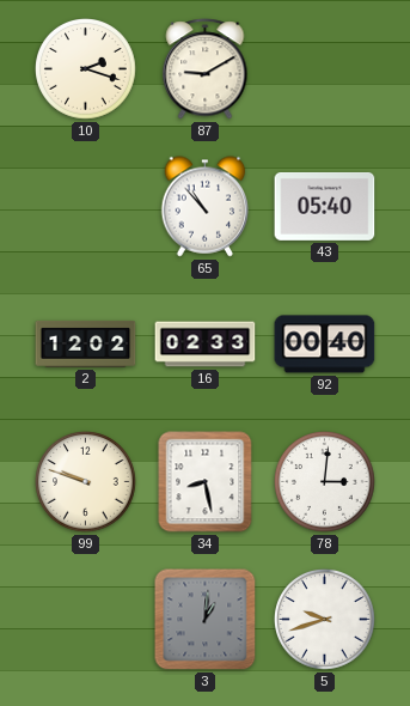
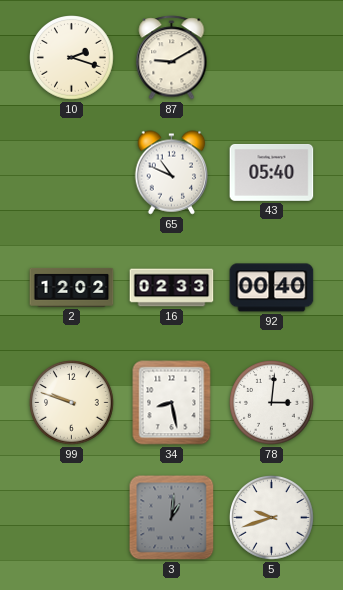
65: 10:53 -> 10:49 (172, 173)
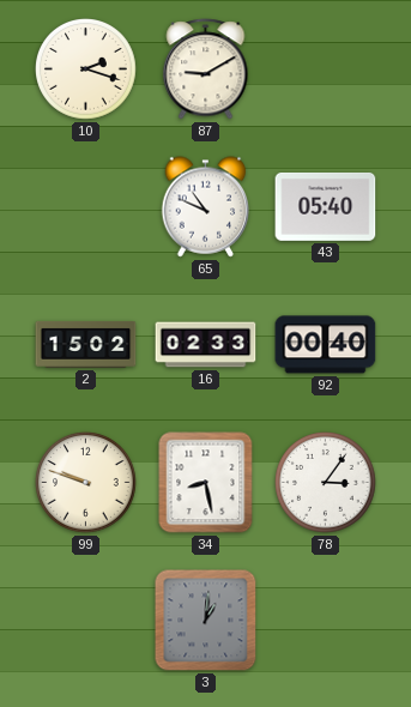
2: 12:02 -> 15:02 (86, 344)
78: 3:01 -> 3:06 (326, 483)
5: 9:42 -> none (272, 518)
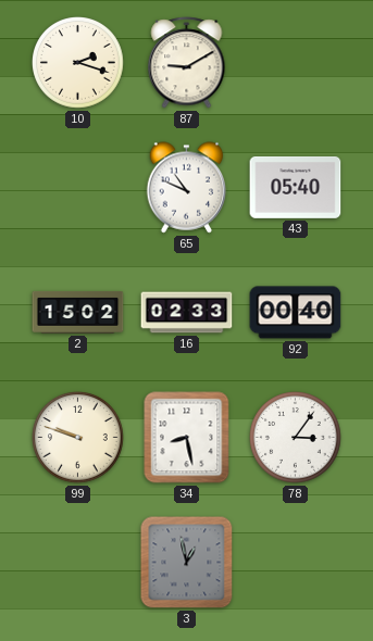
3: 1:01 -> 12:58 (187, 563)
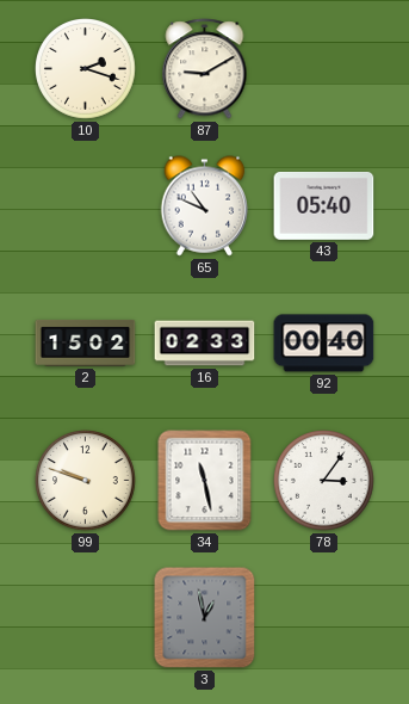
34: 8:28 -> 11:28 (205, 481)
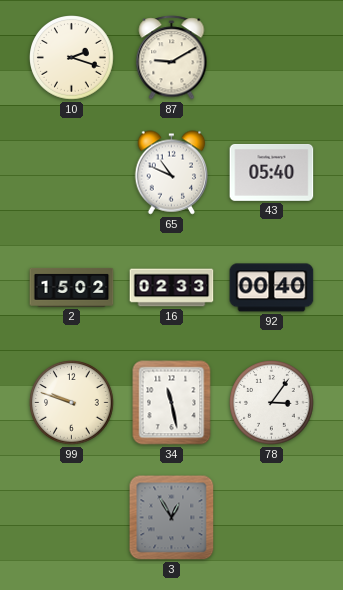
3: 12:58 -> 12:55 (172, 518)
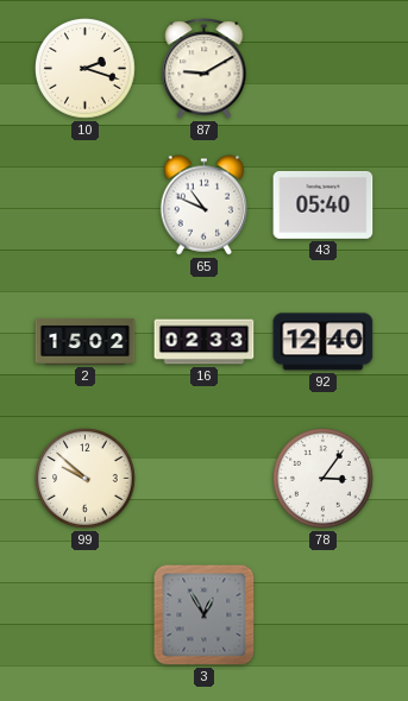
92: 00:40 -> 12:40 (324, 342)
99: 9:48 -> 9:52 (86, 479)
34: 11:28 -> none (172, 403)
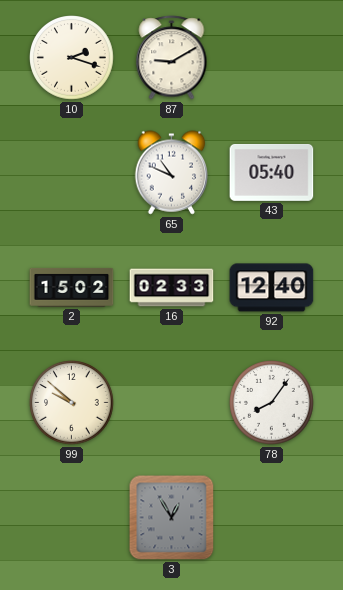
78: 3:06 -> 8:06 (272, 403)
